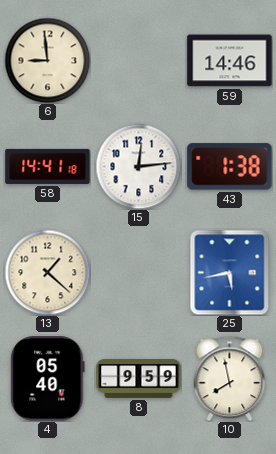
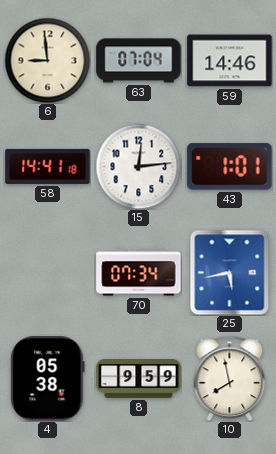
63: none -> 07:04 (139, 61)
43: 1:38 -> 1:01 (230, 167)
13: 1:22 -> none (47, 272)
70: none -> 07:34 (139, 273)
4: 05:40 -> 05:38 (48, 379)
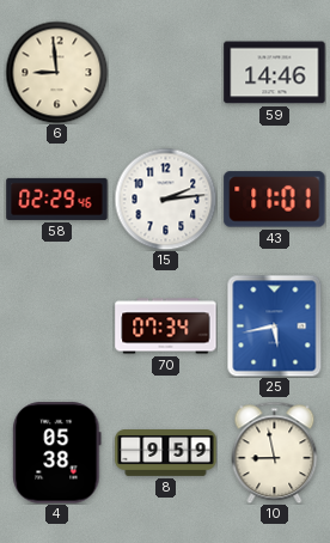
63: 07:04 -> none (139, 61)
58: 14:41 -> 02:29 (57, 199)
15: 12:14 -> 2:14 (165, 199)
43: 1:01 -> 11:01 (275, 200)
10: 7:58 -> 8:58 (275, 452)
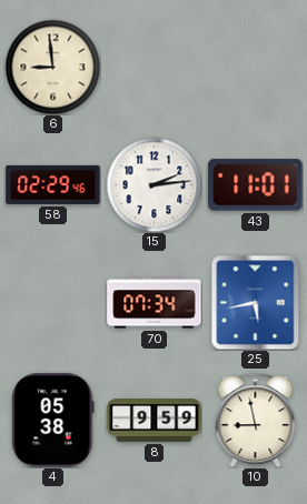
59: 14:46 -> none (275, 73)
